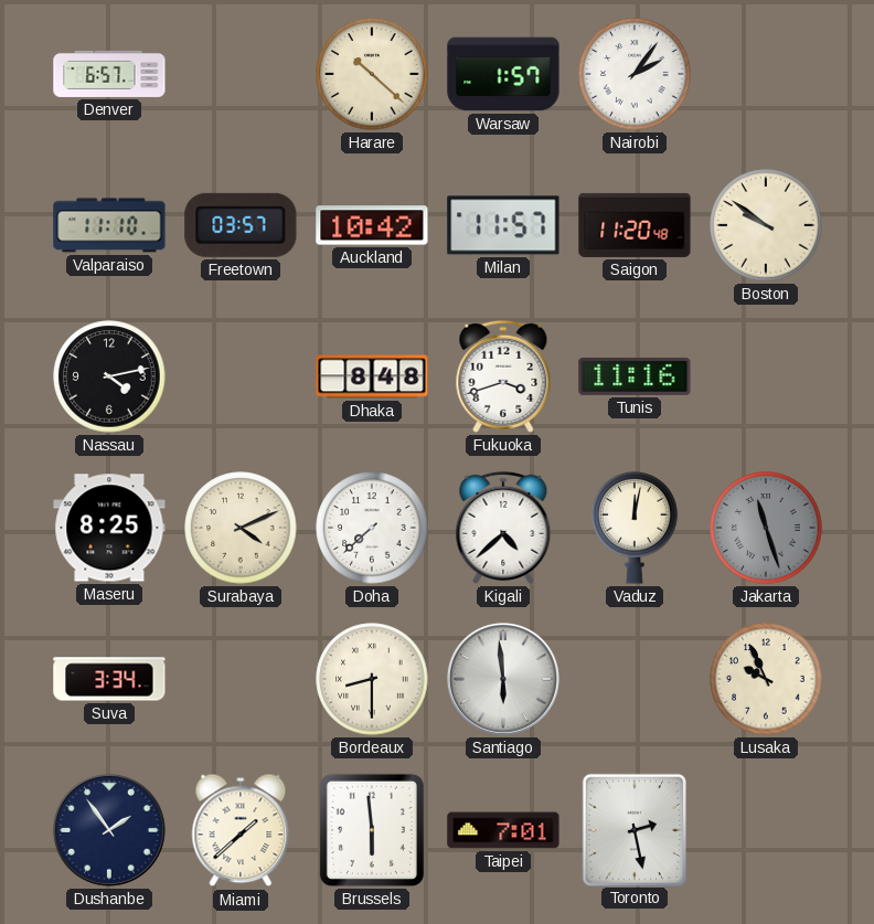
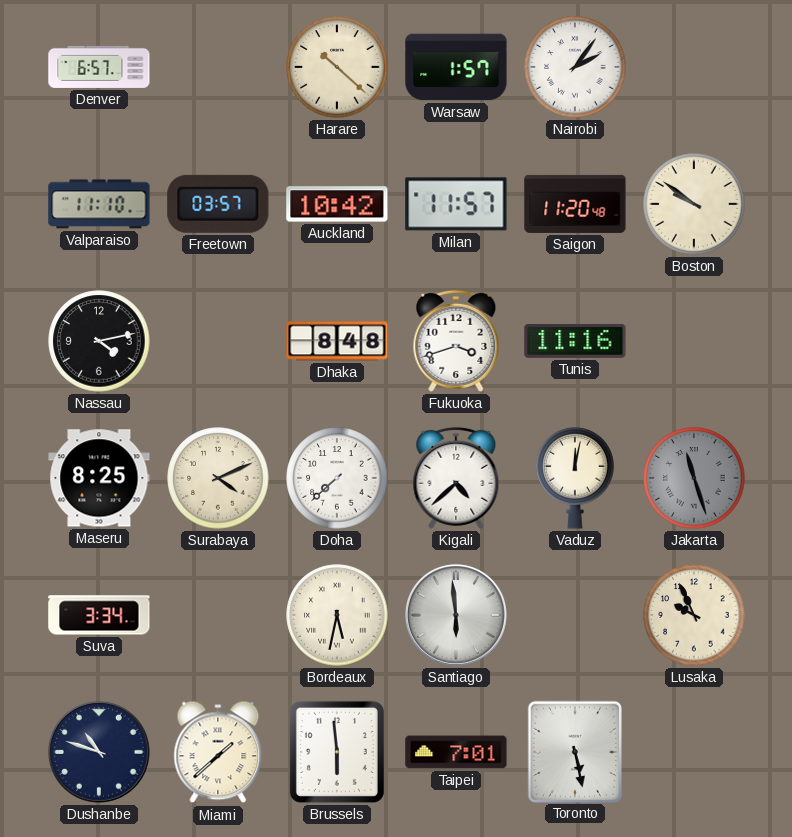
Bordeaux: 8:30 -> 5:32 (337, 615)
Dushanbe: 1:54 -> 10:48 (99, 752)
Toronto: 2:28 -> 5:28 (574, 751)
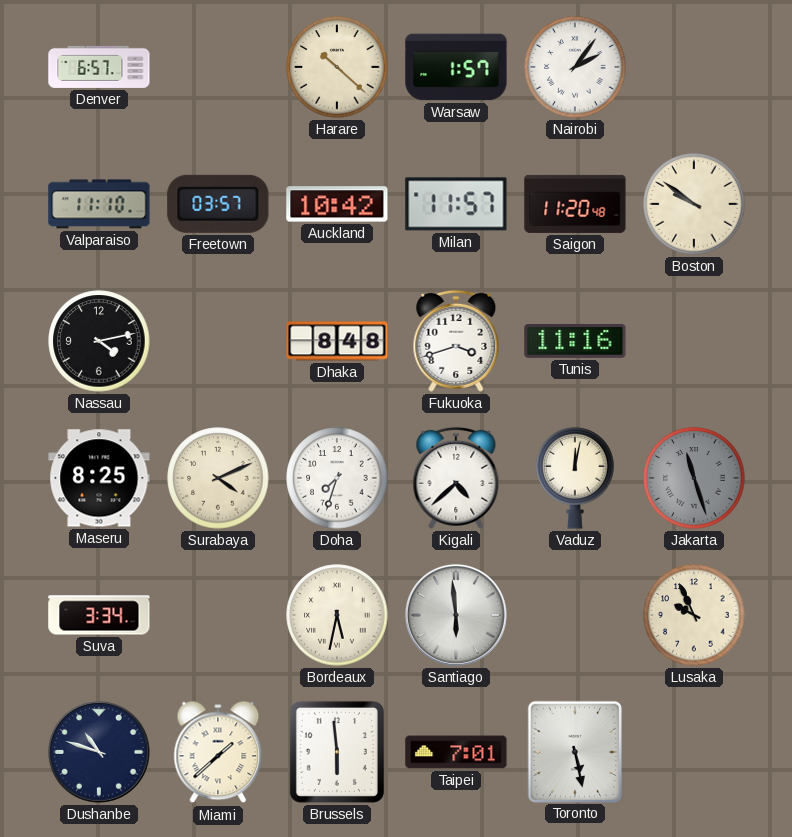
Doha: 7:38 -> 7:33 (337, 478)
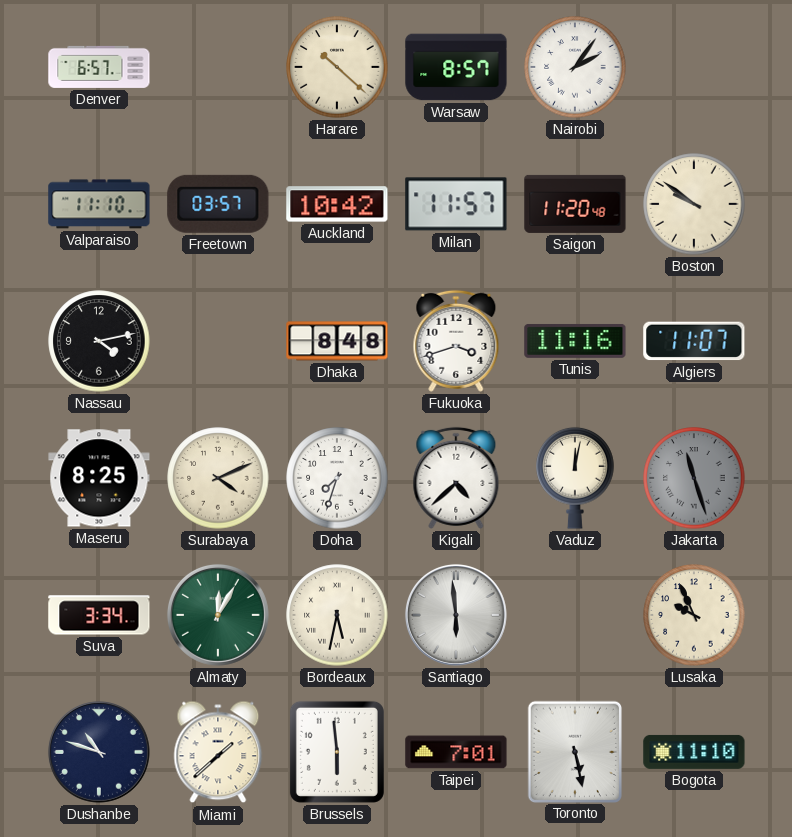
Warsaw: 1:57 -> 8:57 (456, 67)
Algiers: none -> 11:07 (694, 341)
Almaty: none -> 12:05 (218, 615)
Bogota: none -> 11:10 (694, 752)
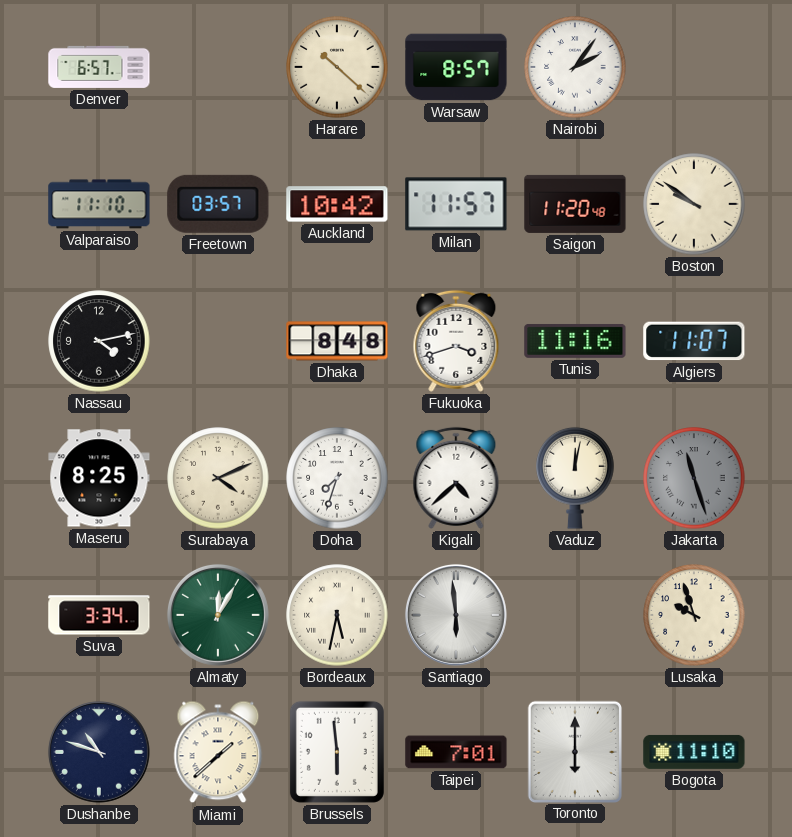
Lusaka: 9:56 -> 9:57 (694, 615)
Toronto: 5:28 -> 6:00 (574, 751)
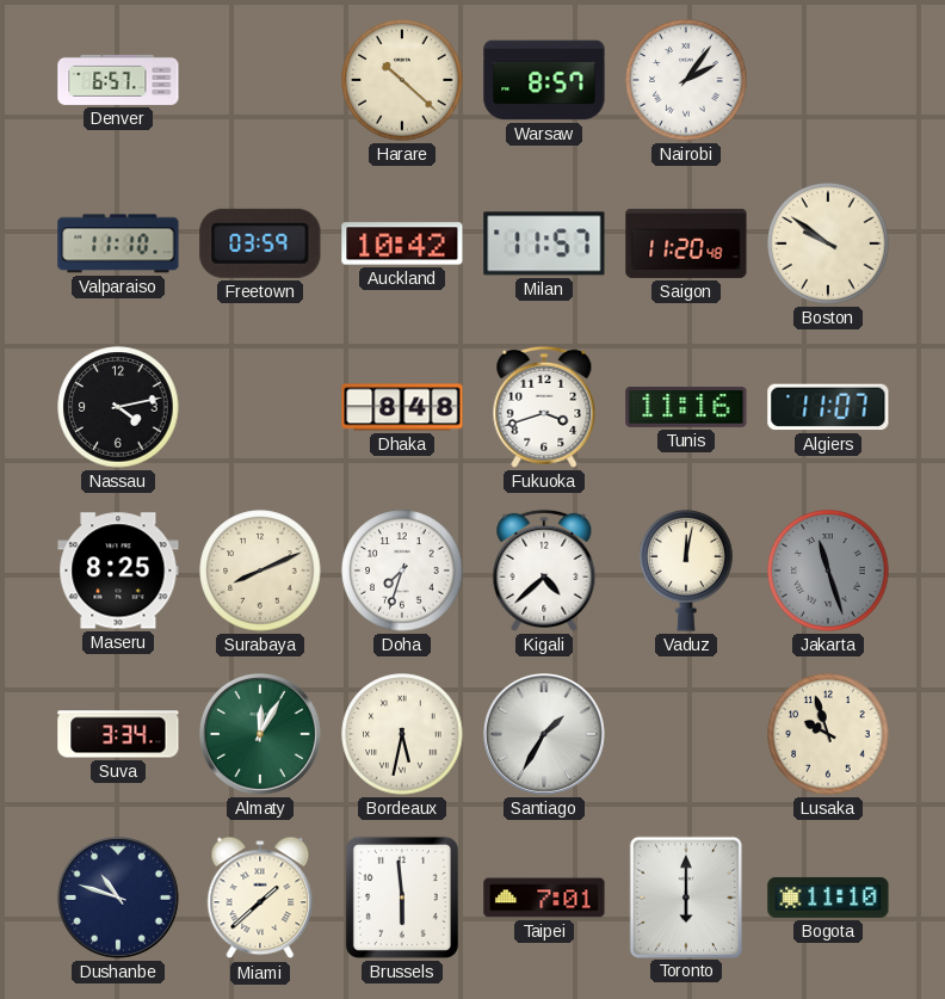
Freetown: 03:57 -> 03:59 (260, 243)
Surabaya: 4:11 -> 8:11 (260, 571)
Santiago: 5:59 -> 1:35 (544, 734)
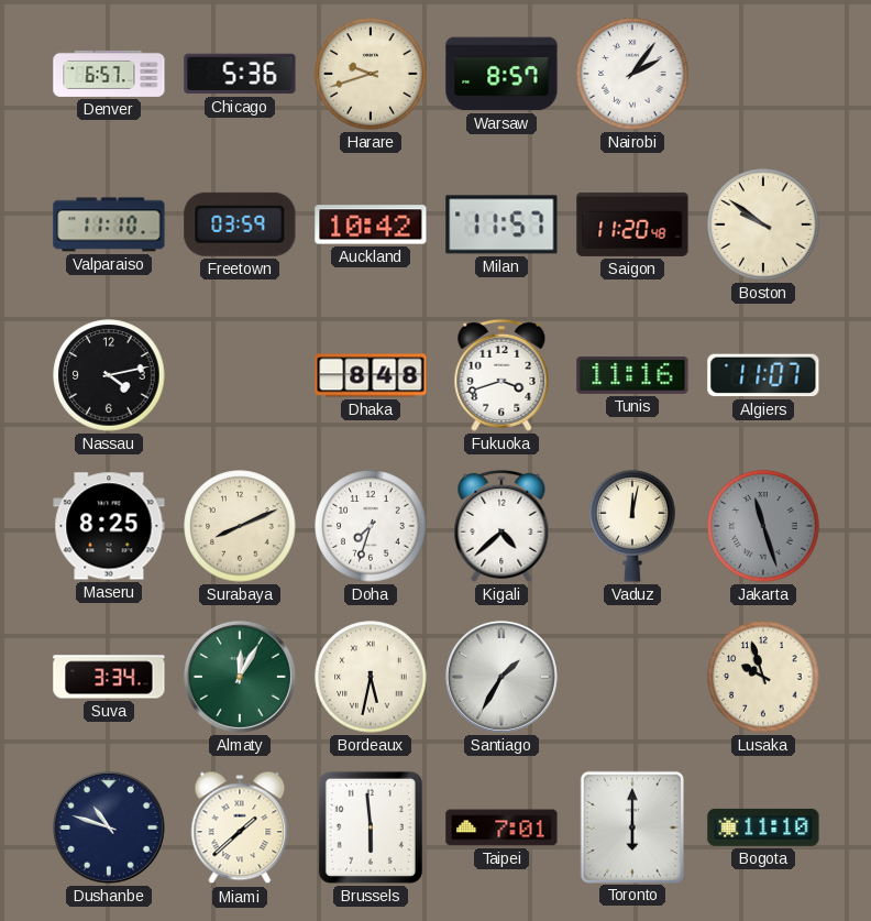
Chicago: none -> 5:36 (240, 74)
Harare: 10:22 -> 9:42 (371, 74)
